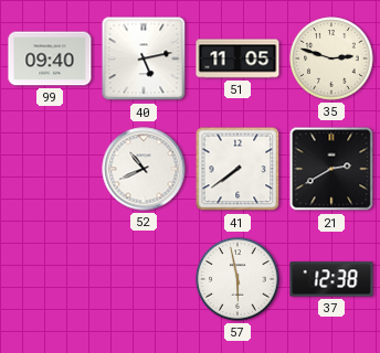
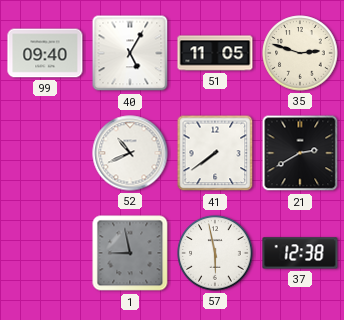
40: 5:13 -> 5:05 (130, 53)
1: none -> 8:58 (130, 253)
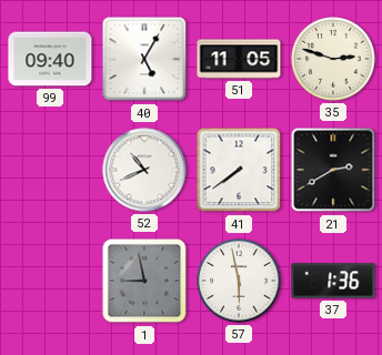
37: 12:38 -> 1:36 (333, 281)
